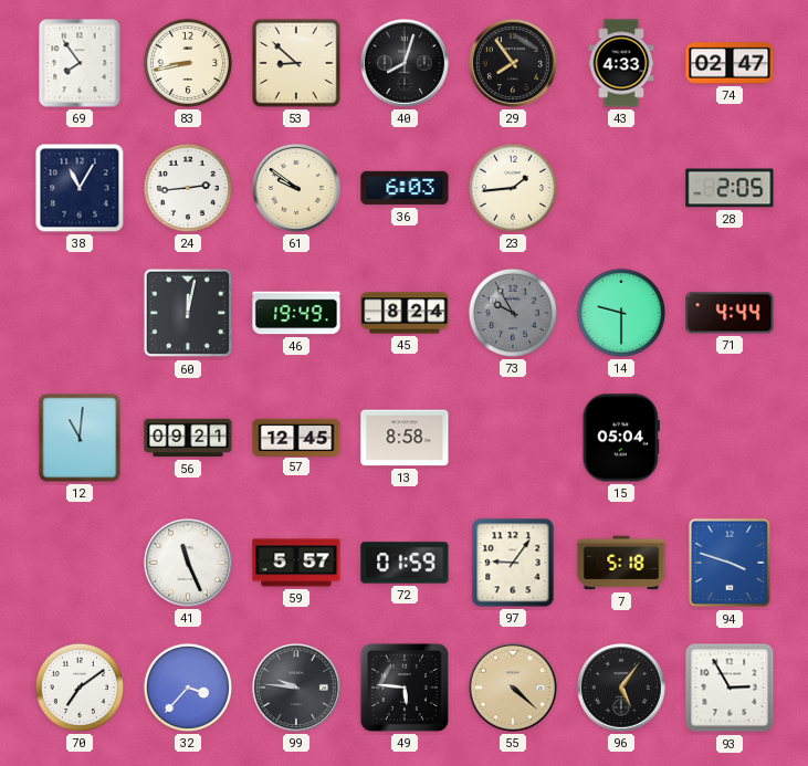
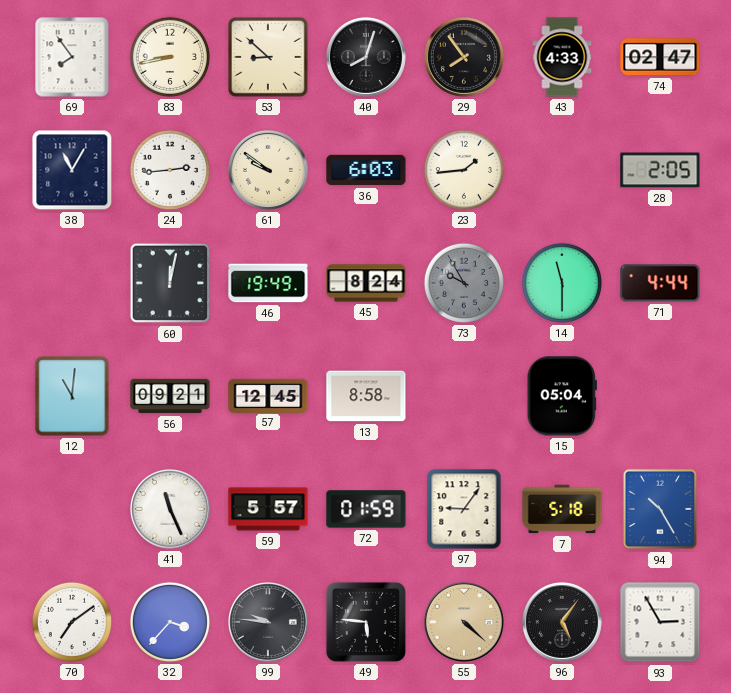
14: 9:30 -> 11:30 (562, 283)
94: 3:48 -> 10:25 (660, 509)
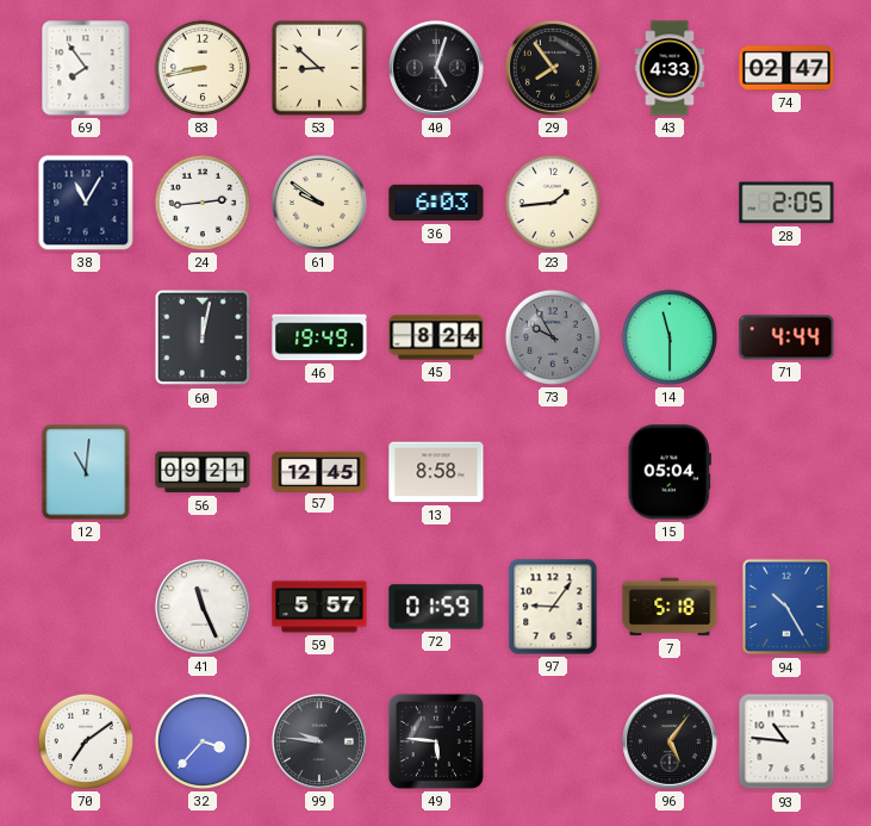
40: 8:03 -> 5:03 (436, 68)
55: 4:22 -> none (464, 622)
93: 2:55 -> 10:46 (786, 741)
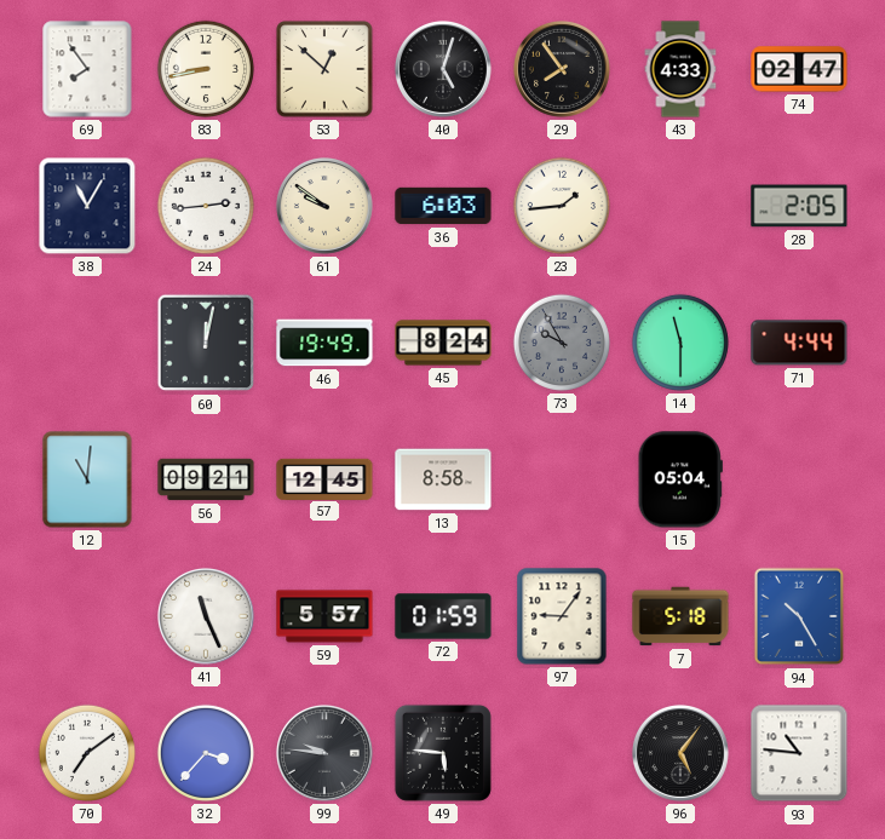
53: 8:52 -> 12:52 (324, 69)
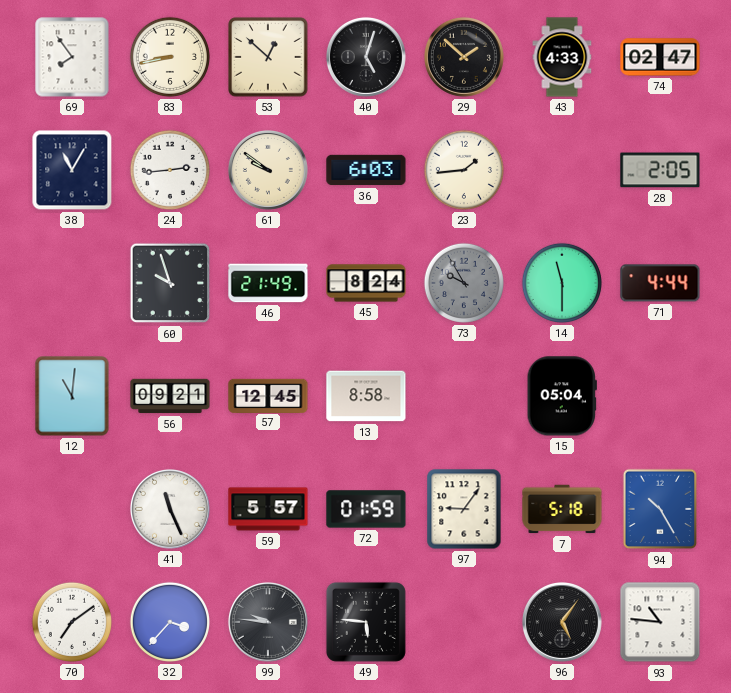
29: 7:54 -> 1:52 (464, 57)
60: 12:02 -> 9:57 (170, 283)
46: 19:49 -> 21:49 (268, 283)
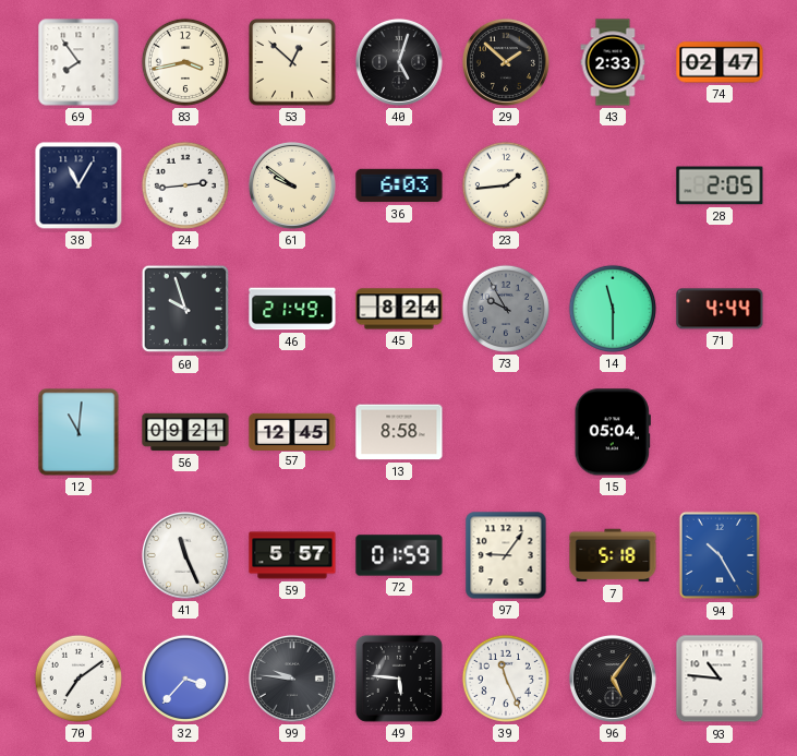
83: 8:43 -> 3:43 (185, 62)
43: 4:33 -> 2:33 (613, 62)
39: none -> 11:26 (506, 679)
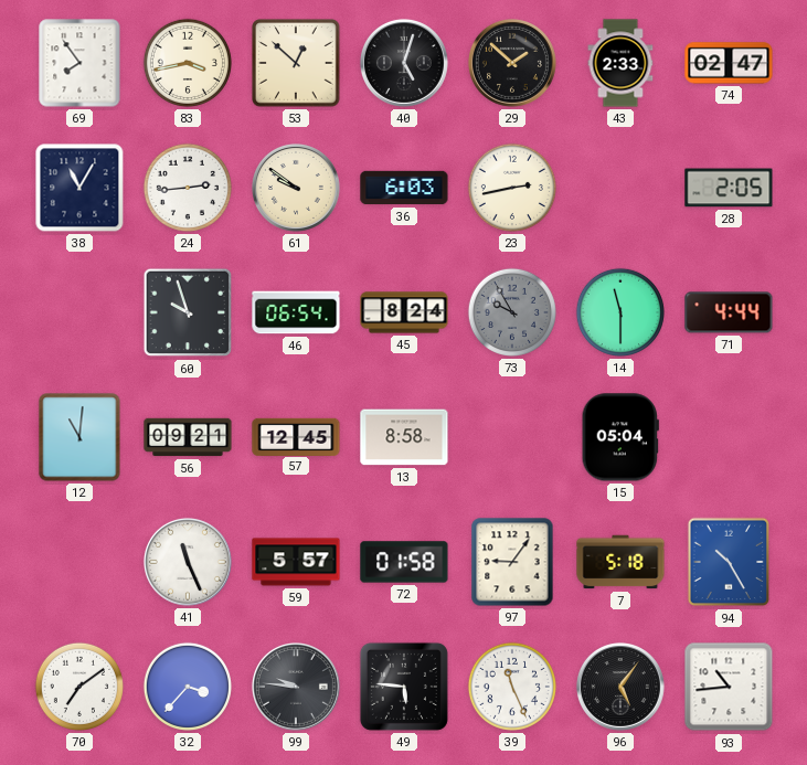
23: 1:44 -> 2:43 (512, 188)
46: 21:49 -> 06:54 (296, 312)
72: 01:59 -> 01:58 (404, 562)
93: 10:46 -> 10:44 (729, 687)
